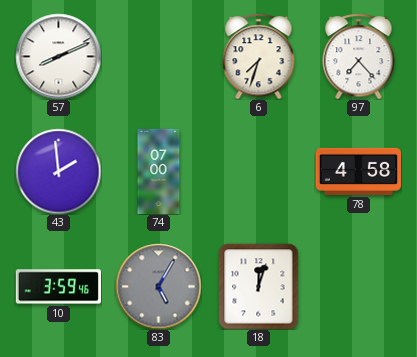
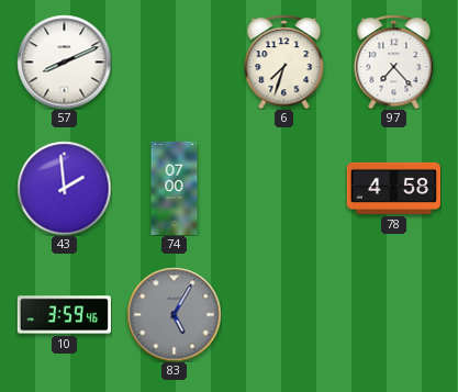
18: 12:03 -> none (259, 286)
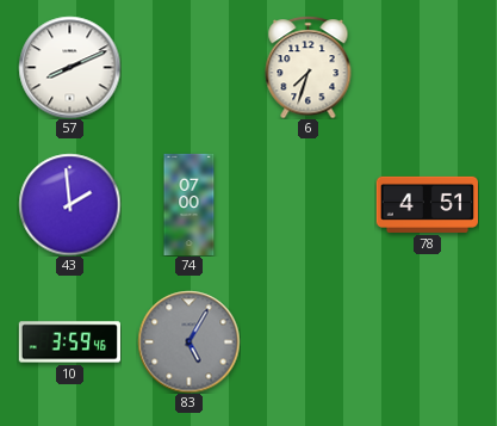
97: 7:23 -> none (394, 61)
78: 4:58 -> 4:51 (427, 204)
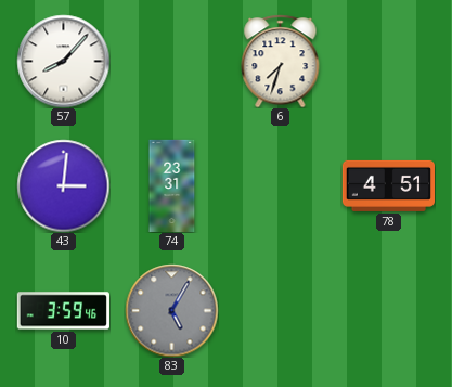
57: 8:11 -> 8:07 (63, 61)
43: 1:59 -> 3:01 (63, 185)
74: 07:00 -> 23:31 (172, 185)
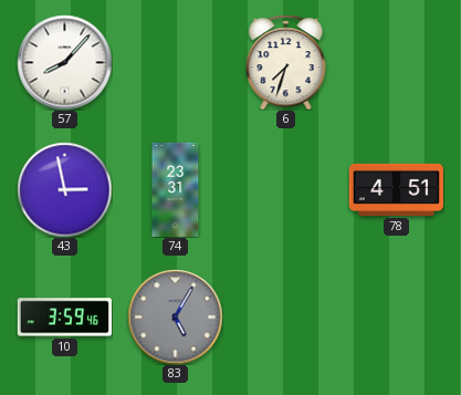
43: 3:01 -> 2:58 (64, 189)
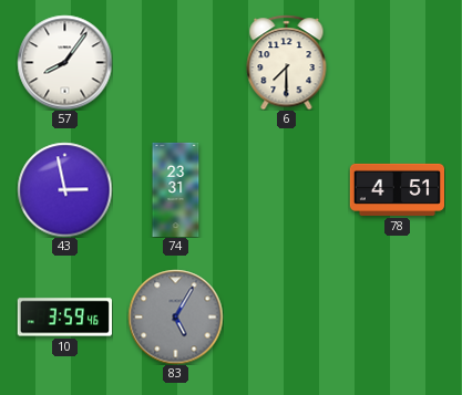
57: 8:07 -> 8:06 (64, 62)
6: 7:33 -> 7:30 (287, 62)
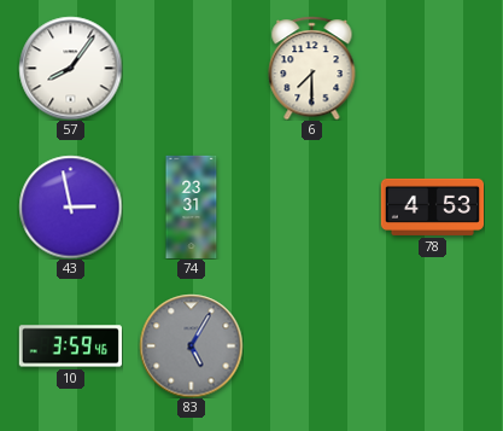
78: 4:51 -> 4:53 (432, 206)
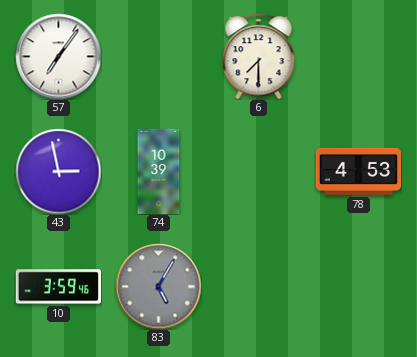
57: 8:06 -> 7:06 (58, 56)
74: 23:31 -> 10:39 (159, 171)
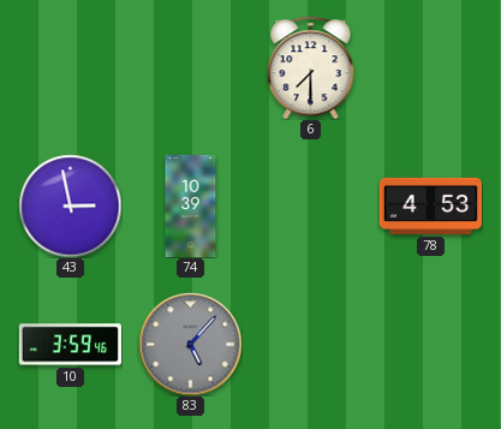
57: 7:06 -> none (58, 56)
83: 5:05 -> 5:07 (190, 344)
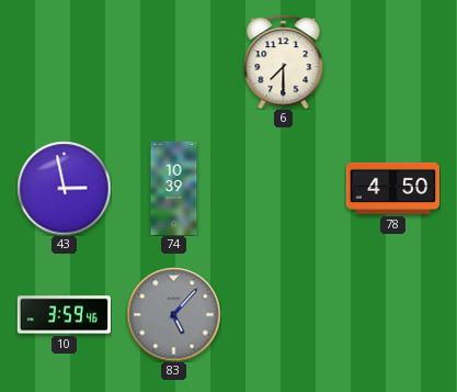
78: 4:53 -> 4:50 (392, 188)
